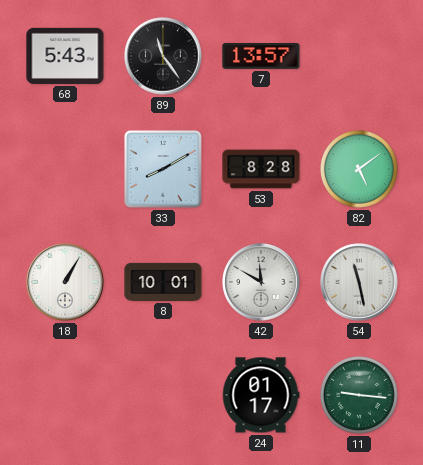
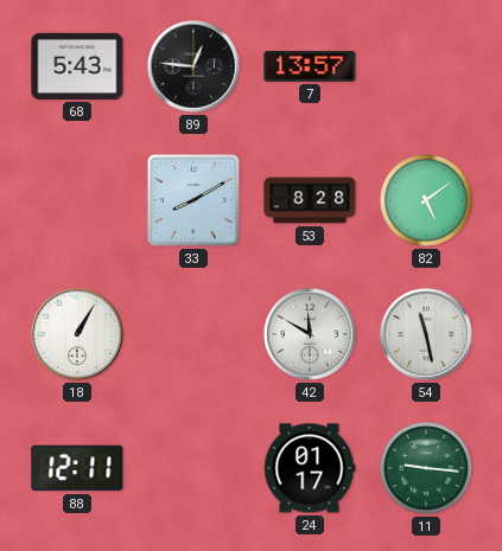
89: 11:24 -> 12:46 (193, 66)
8: 10:01 -> none (163, 282)
88: none -> 12:11 (77, 468)
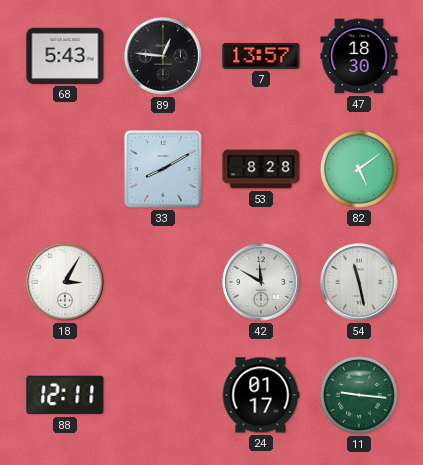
47: none -> 18:30 (359, 56)
18: 1:05 -> 3:05 (65, 282)
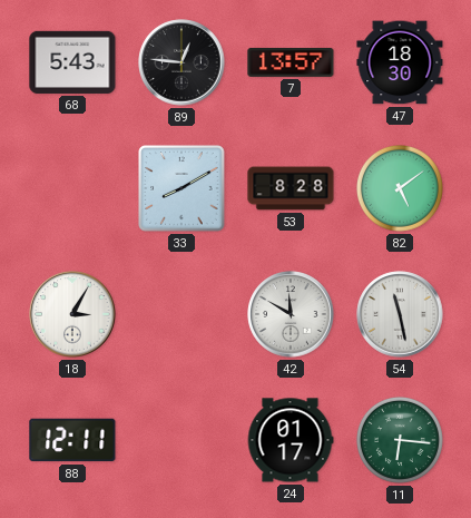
11: 9:16 -> 6:16 (400, 440)
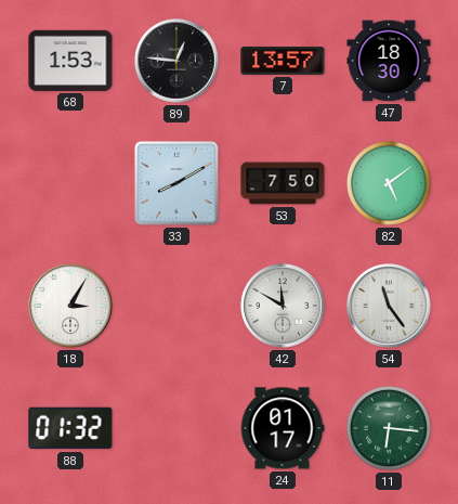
68: 5:43 -> 1:53 (70, 61)
53: 8:28 -> 7:50 (283, 183)
54: 11:28 -> 11:24 (389, 306)
88: 12:11 -> 01:32 (70, 428)
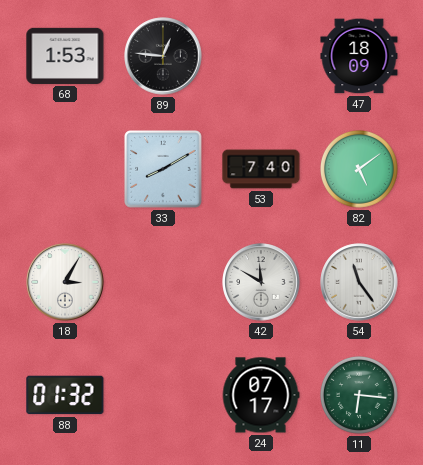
7: 13:57 -> none (283, 61)
47: 18:30 -> 18:09 (359, 56)
53: 7:50 -> 7:40 (261, 169)
24: 01:17 -> 07:17 (261, 395)
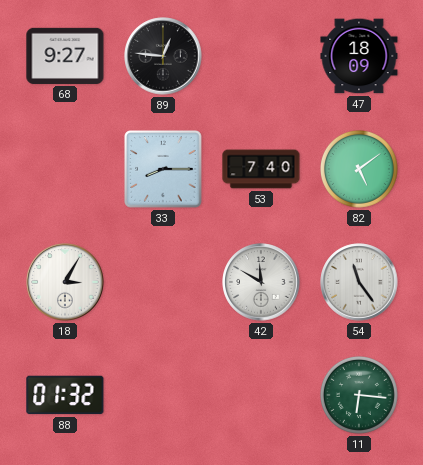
68: 1:53 -> 9:27 (65, 56)
33: 8:10 -> 8:15 (163, 169)
24: 07:17 -> none (261, 395)
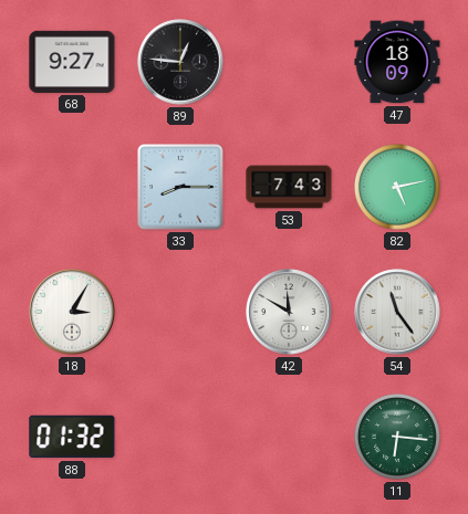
53: 7:40 -> 7:43 (289, 187)
82: 5:09 -> 5:13 (397, 187)
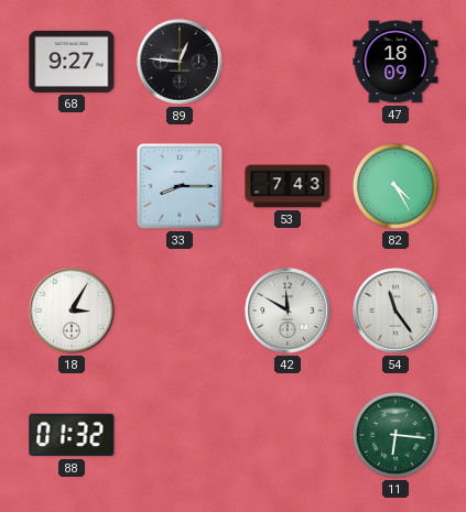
82: 5:13 -> 4:25 (395, 186)
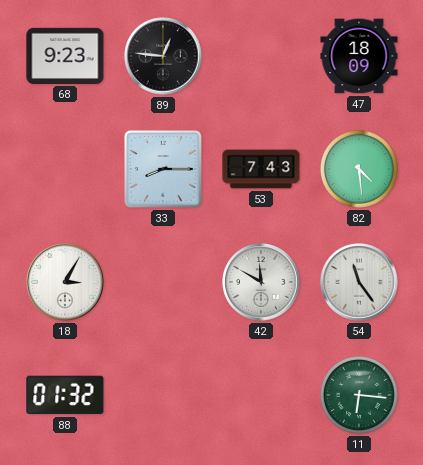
68: 9:27 -> 9:23 (65, 56)
82: 4:25 -> 4:29 (359, 169)
